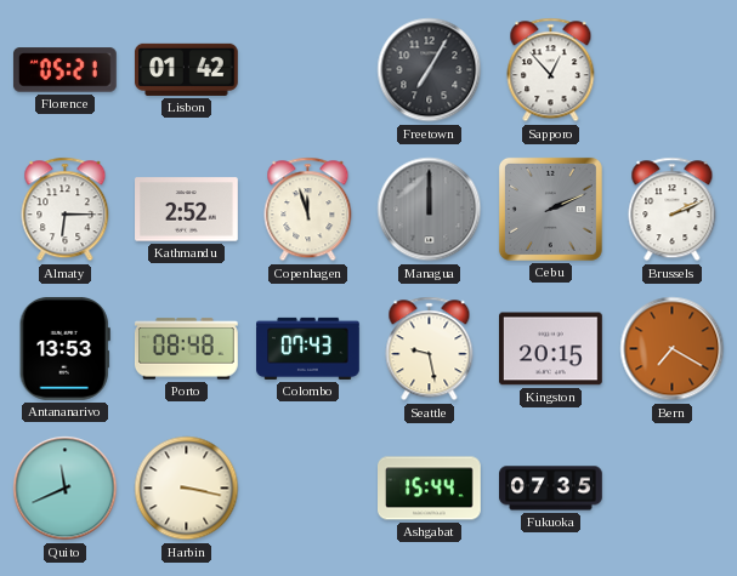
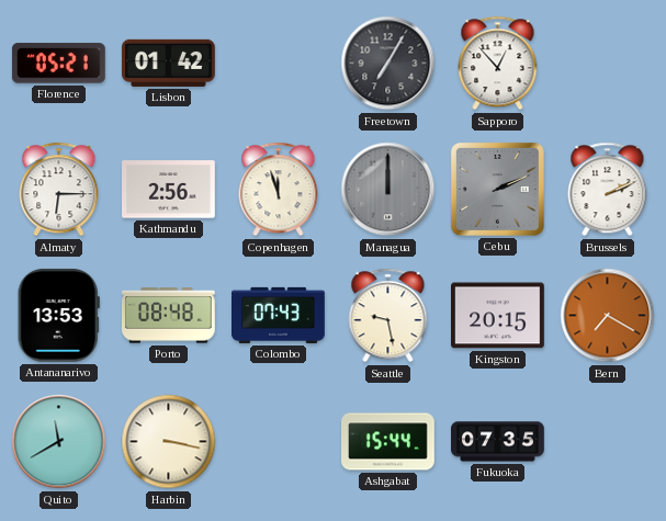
Kathmandu: 2:52 -> 2:56 (169, 190)
Quito: 11:41 -> 11:40 (59, 442)
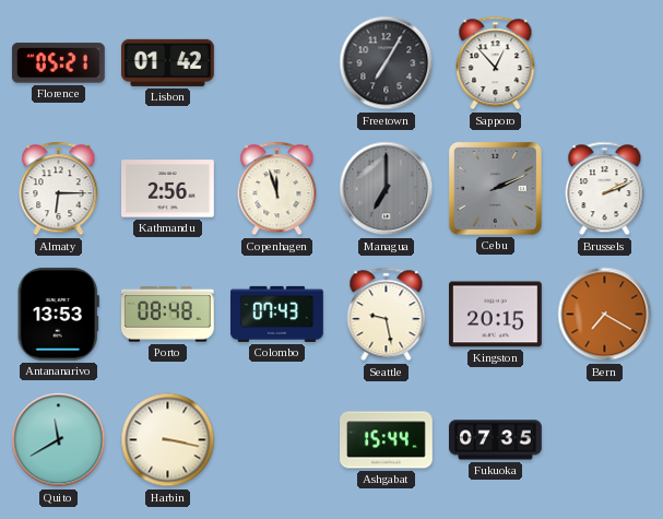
Managua: 12:00 -> 7:00 (387, 189)
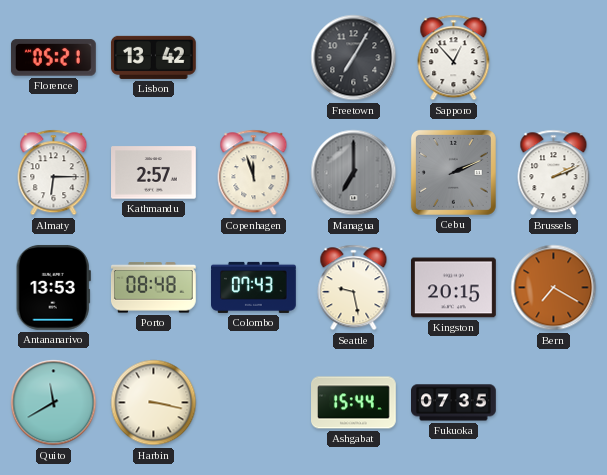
Lisbon: 01:42 -> 13:42 (153, 57)
Kathmandu: 2:56 -> 2:57 (154, 173)
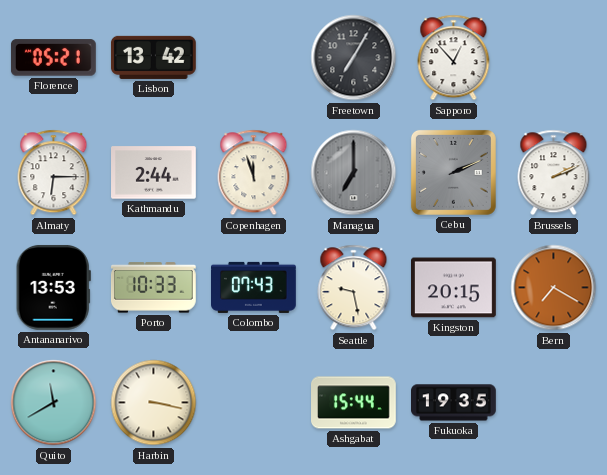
Kathmandu: 2:57 -> 2:44 (154, 173)
Porto: 08:48 -> 10:33 (153, 288)
Fukuoka: 07:35 -> 19:35 (454, 403)
